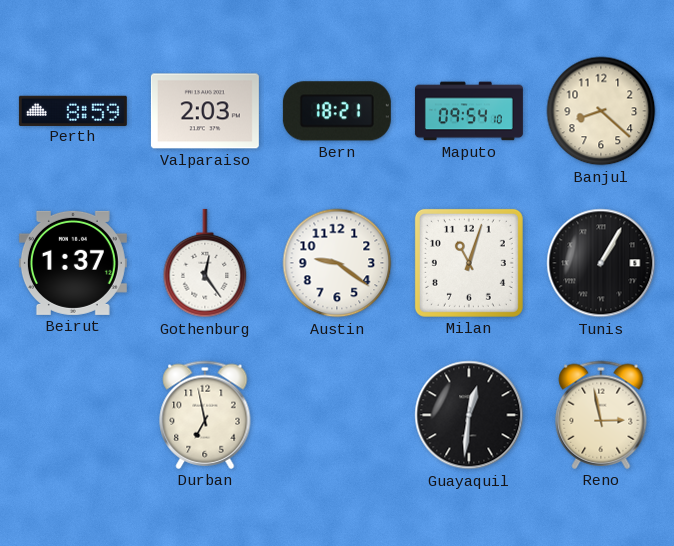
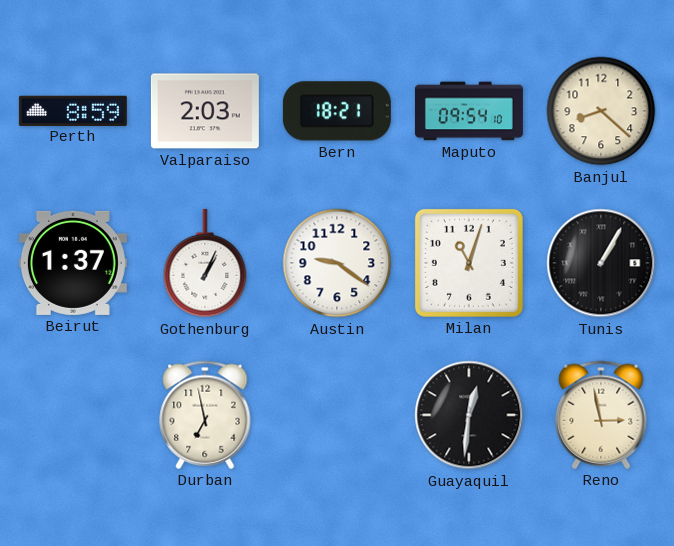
Gothenburg: 12:24 -> 1:04 (205, 263)
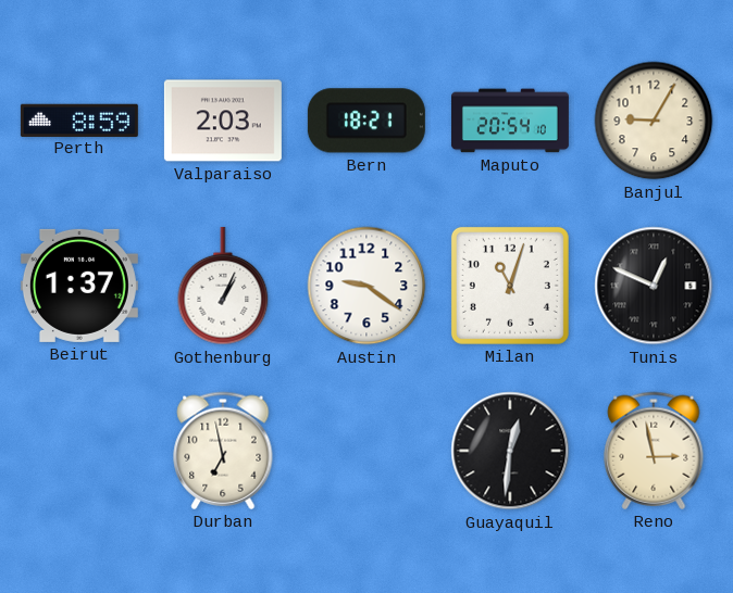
Maputo: 09:54 -> 20:54 (510, 121)
Banjul: 8:22 -> 9:05 (654, 121)
Tunis: 1:05 -> 12:49 (654, 286)
